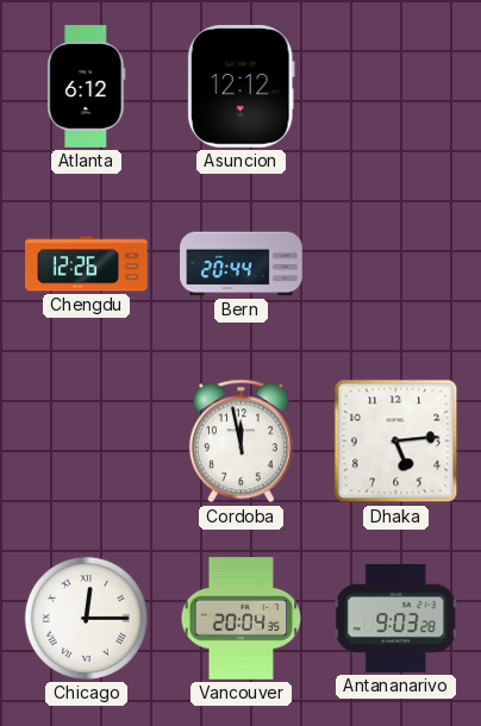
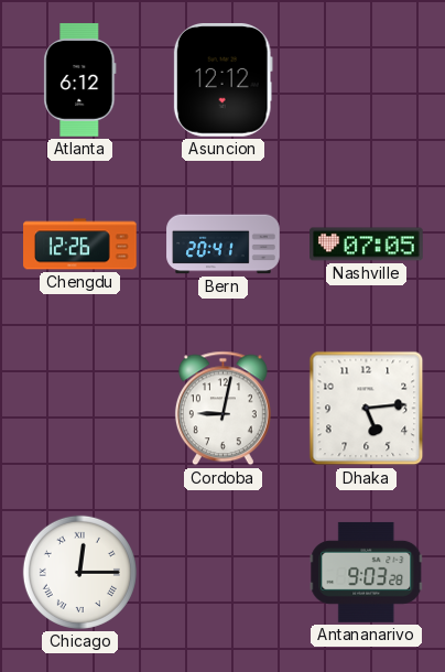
Bern: 20:44 -> 20:41 (224, 245)
Nashville: none -> 07:05 (367, 245)
Cordoba: 11:58 -> 9:02 (223, 409)
Vancouver: 20:04 -> none (242, 619)
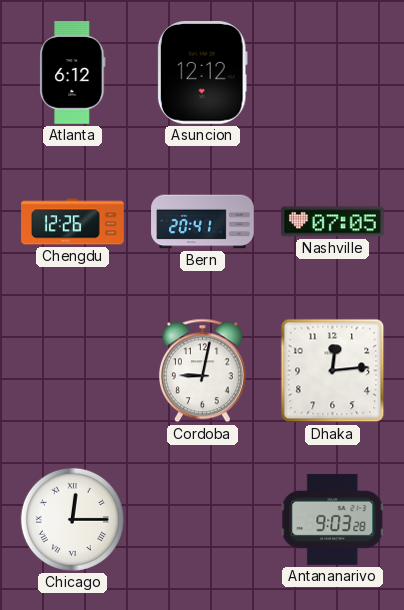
Dhaka: 5:14 -> 12:14 (333, 371)
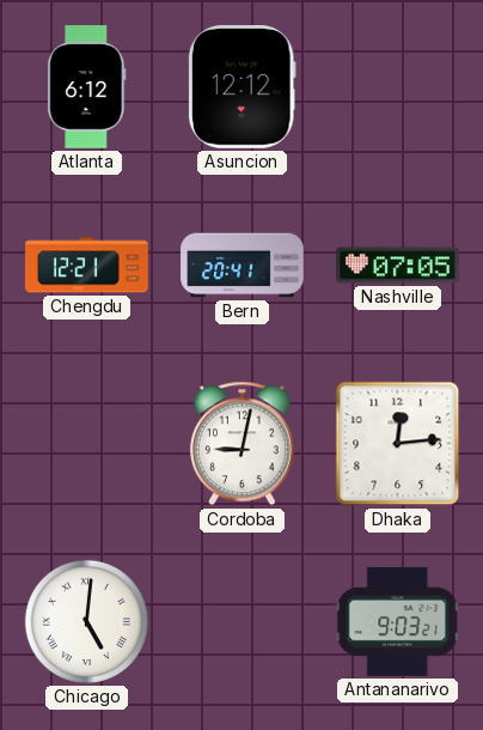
Chengdu: 12:26 -> 12:21 (87, 266)
Chicago: 12:15 -> 5:01 (86, 621)
Antananarivo: 9:03:28 -> 9:03:21 (398, 621)
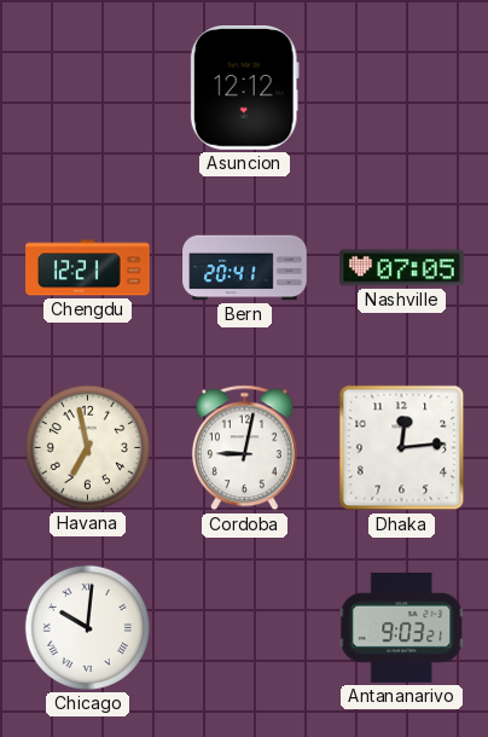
Atlanta: 6:12 -> none (87, 87)
Havana: none -> 6:58 (87, 447)
Chicago: 5:01 -> 10:01 (87, 627)
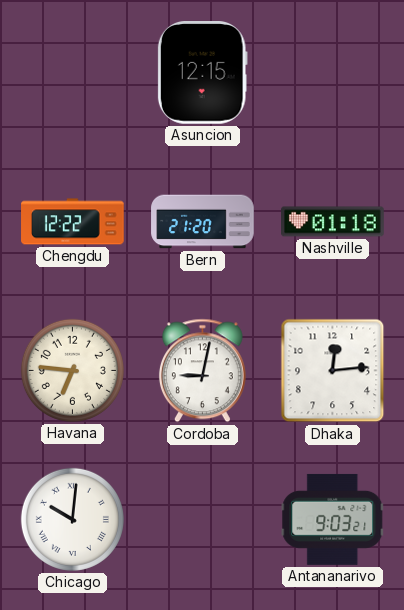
Asuncion: 12:12 -> 12:15 (202, 73)
Chengdu: 12:21 -> 12:22 (73, 222)
Bern: 20:41 -> 21:20 (203, 222)
Nashville: 07:05 -> 01:18 (333, 222)
Havana: 6:58 -> 6:46 (72, 370)
